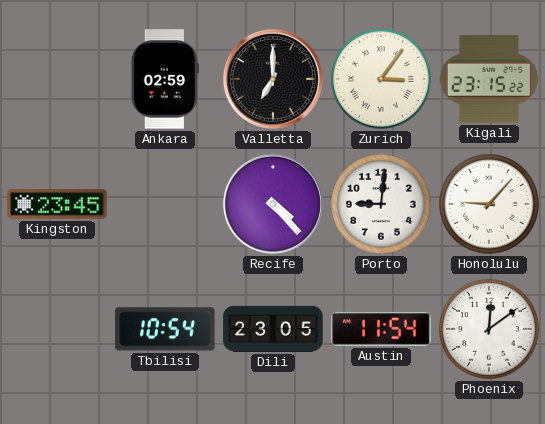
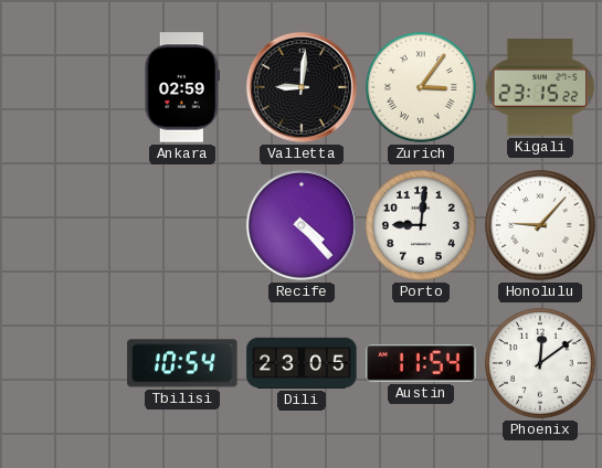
Valletta: 7:00 -> 9:01 (302, 87)
Kingston: 23:45 -> none (57, 204)
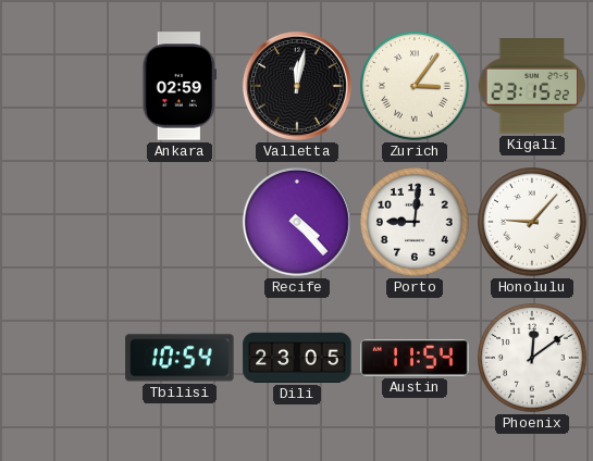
Valletta: 9:01 -> 12:02 (297, 86)
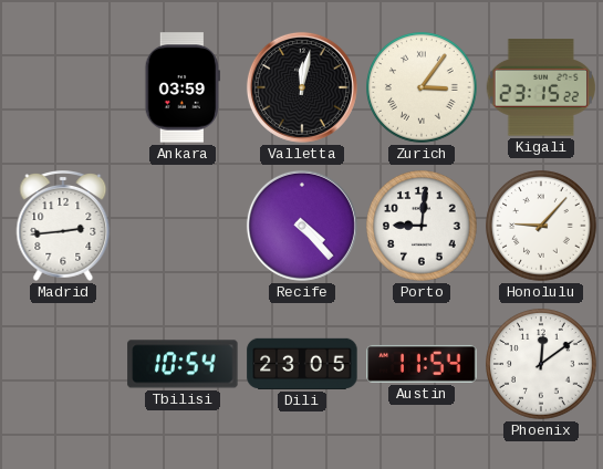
Ankara: 02:59 -> 03:59 (183, 87)
Madrid: none -> 2:44 (63, 227)
